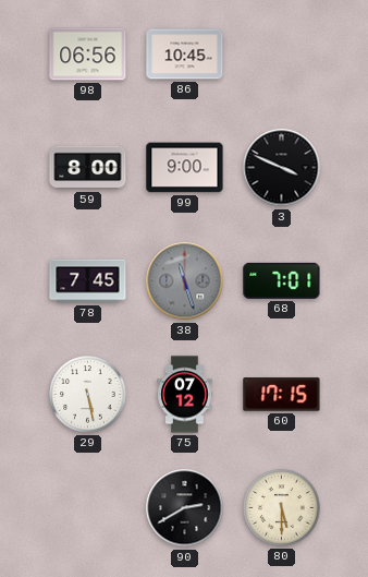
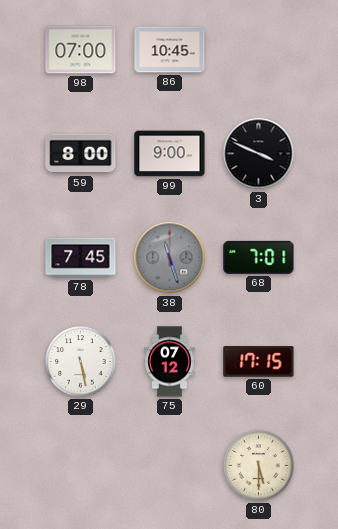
98: 06:56 -> 07:00 (81, 50)
90: 2:40 -> none (185, 508)
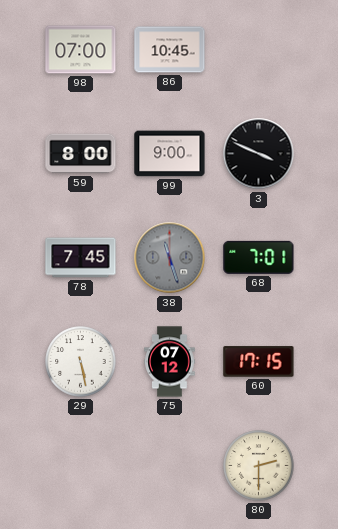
80: 5:30 -> 2:30 (259, 466)
